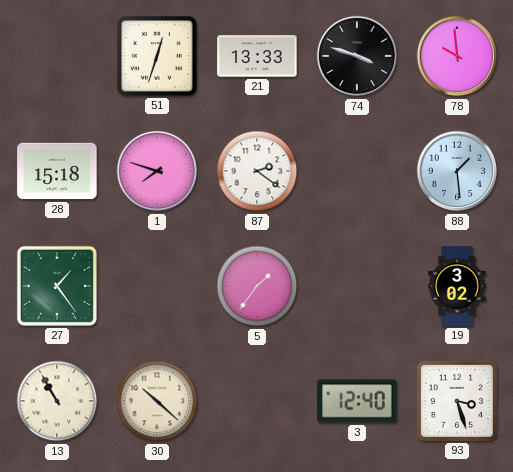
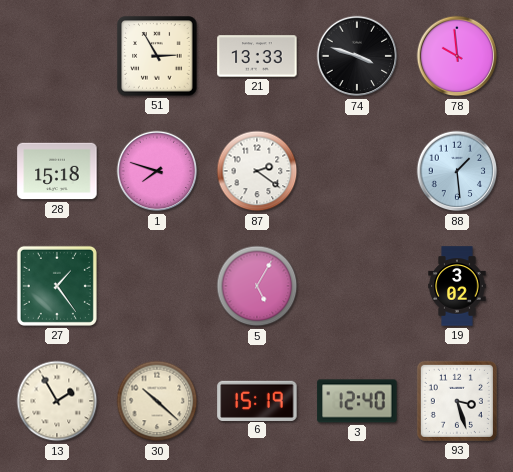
51: 12:33 -> 2:55 (157, 56)
5: 1:36 -> 5:05 (257, 286)
13: 10:55 -> 1:55 (57, 401)
6: none -> 15:19 (257, 400)
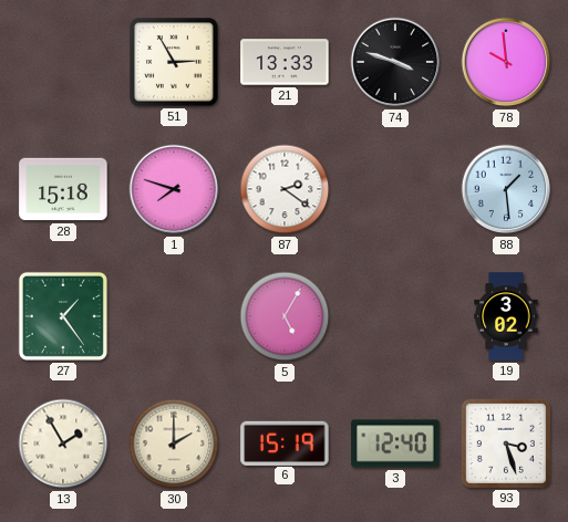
30: 10:22 -> 2:00 (174, 443)
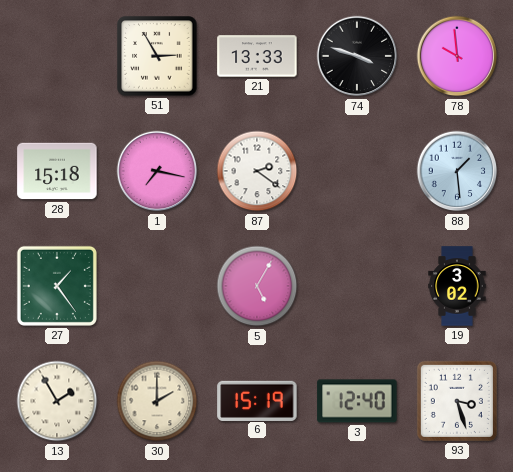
1: 7:48 -> 7:17 (157, 171)
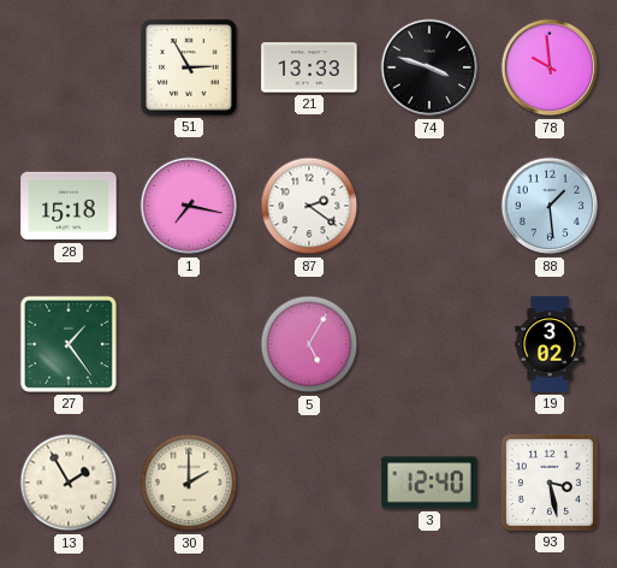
6: 15:19 -> none (257, 400)
93: 3:27 -> 3:28 (550, 483)
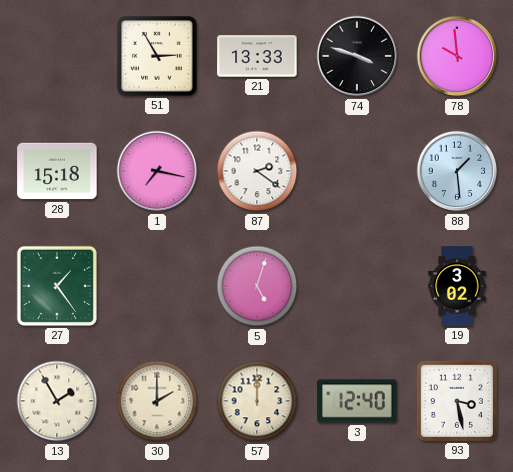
5: 5:05 -> 5:03 (257, 286)
57: none -> 12:00 (257, 401)
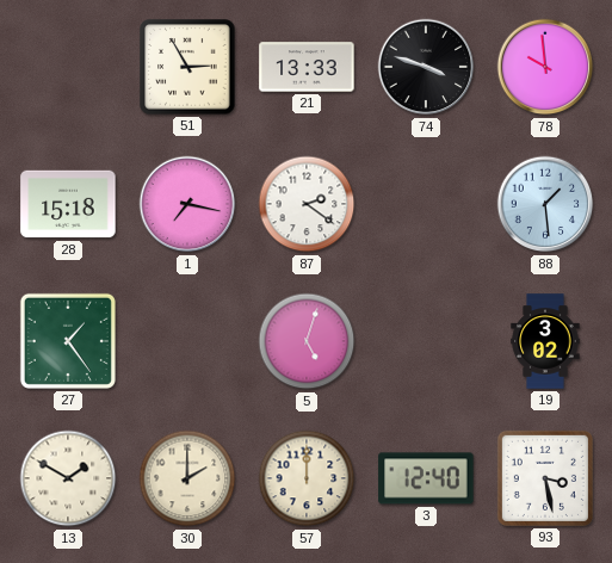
13: 1:55 -> 1:50 (68, 478)
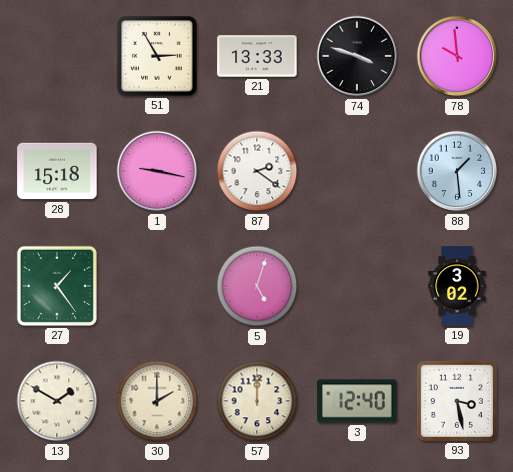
1: 7:17 -> 9:17 (157, 171)
